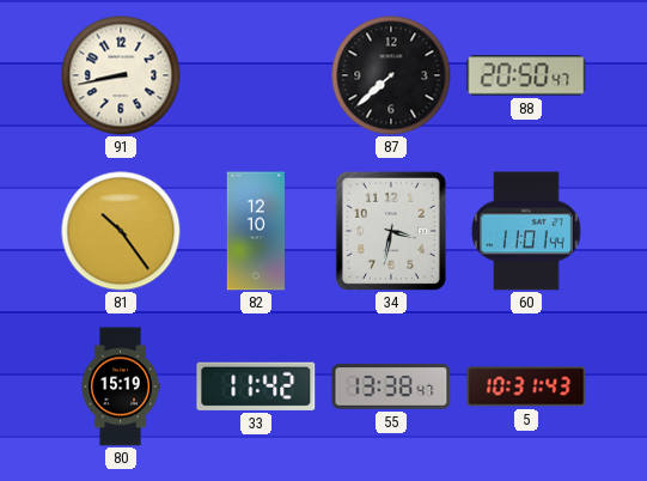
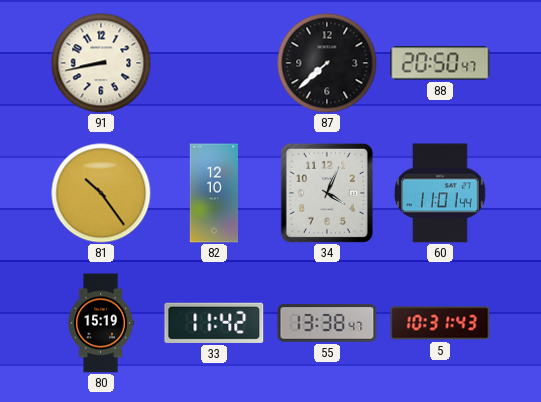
34: 3:32 -> 4:04 (327, 193)
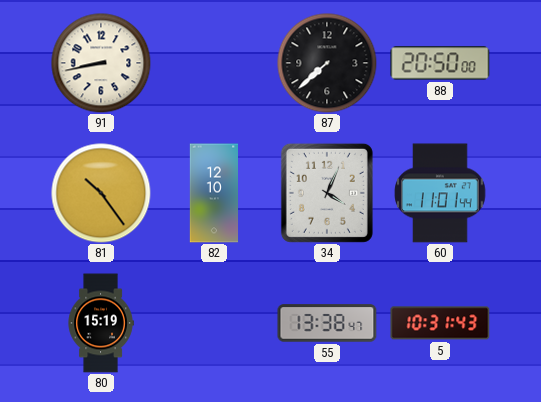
88: 20:50:47 -> 20:50:00 (440, 63)
33: 11:42 -> none (214, 323)
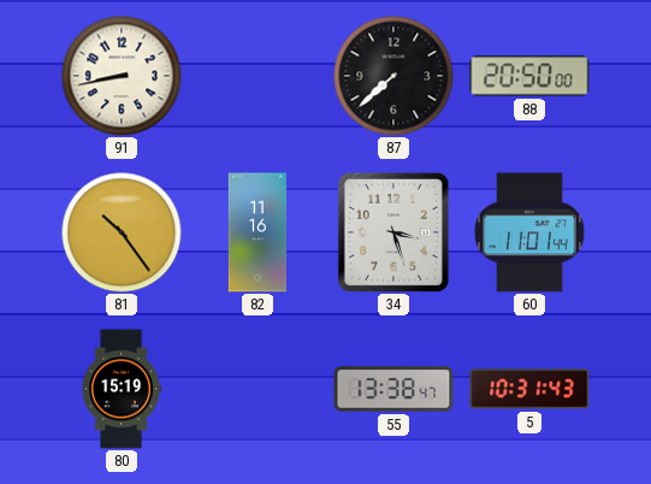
82: 12:10 -> 11:16 (258, 232)
34: 4:04 -> 3:27 (393, 232)
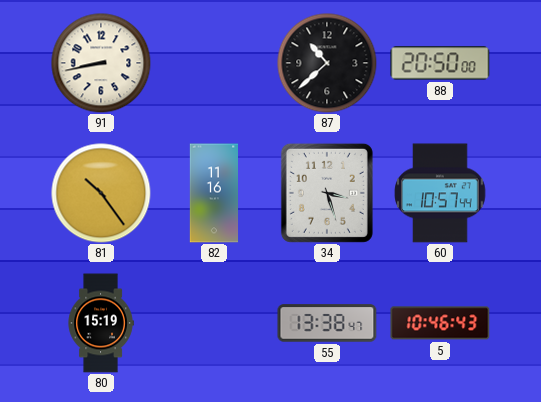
87: 7:38 -> 10:38 (327, 63)
60: 11:01 -> 10:57 (440, 193)
5: 10:31 -> 10:46 (440, 323)
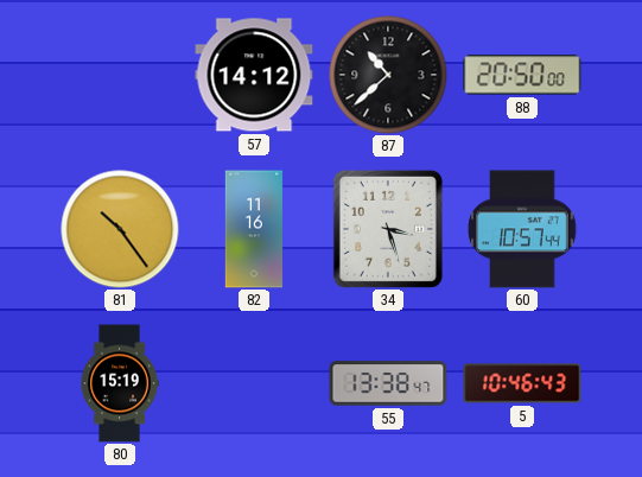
91: 8:43 -> none (101, 63)
57: none -> 14:12 (254, 75)
